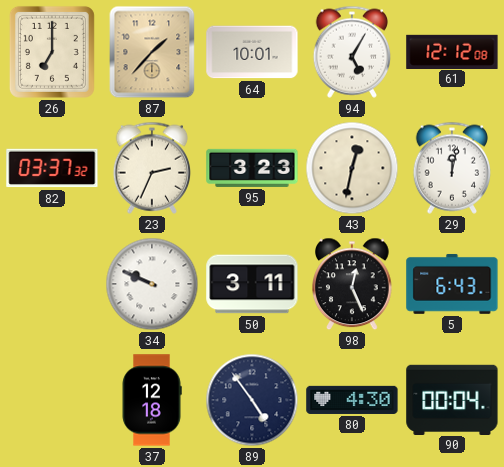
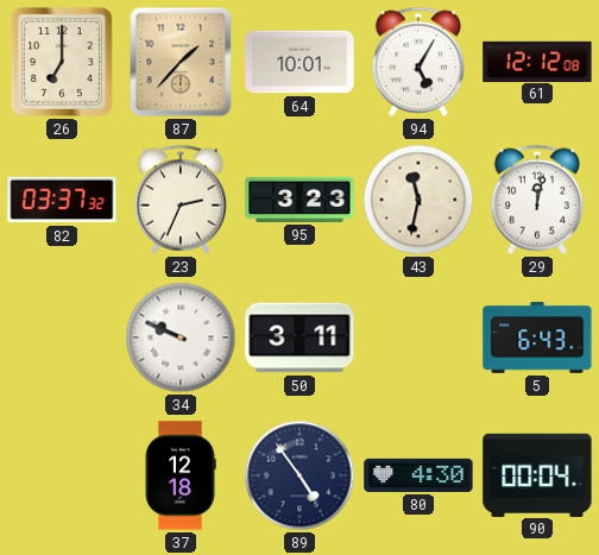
43: 12:32 -> 11:32 (418, 200)
98: 12:26 -> none (353, 284)
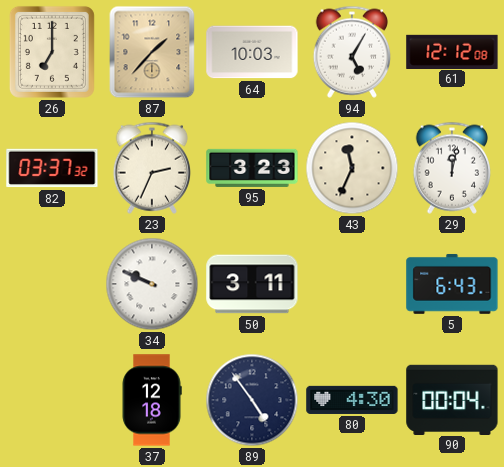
64: 10:01 -> 10:03 (252, 52)
43: 11:32 -> 11:34 (352, 168)
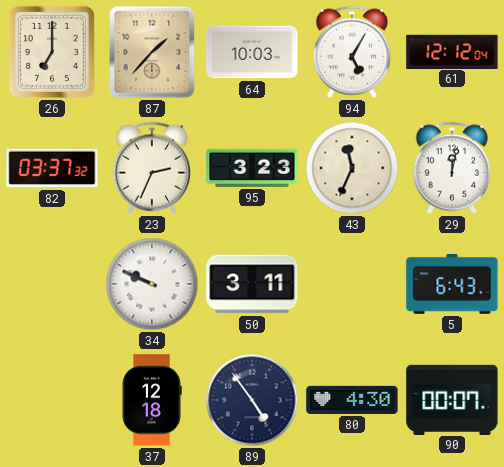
61: 12:12:08 -> 12:12:04 (452, 51)
90: 00:04 -> 00:07 (452, 399)
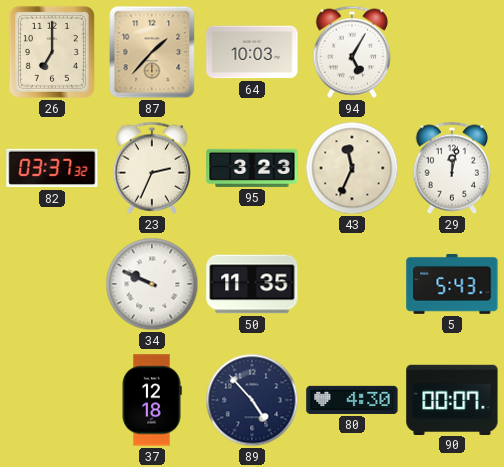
61: 12:12 -> none (452, 51)
50: 3:11 -> 11:35 (252, 284)
5: 6:43 -> 5:43 (452, 284)
89: 4:54 -> 4:53 (252, 400)
